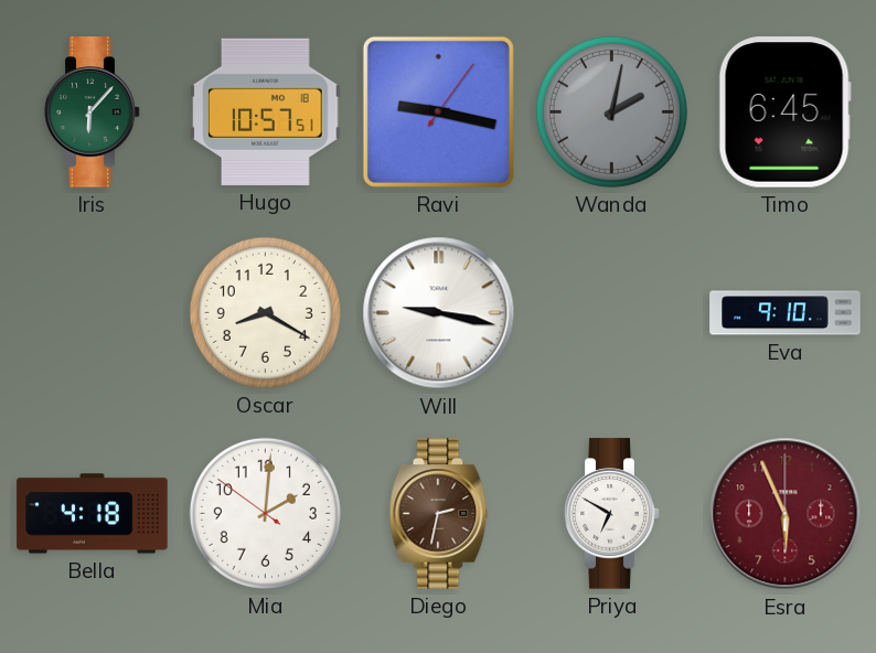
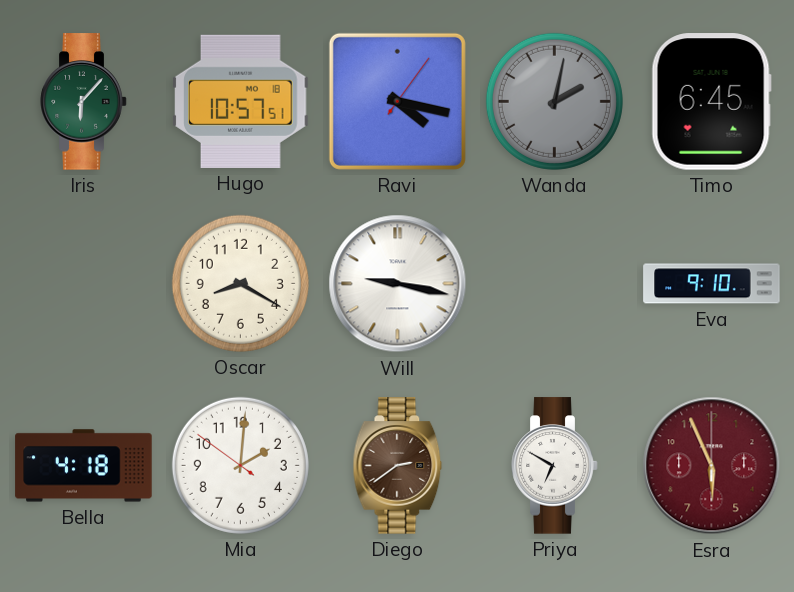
Ravi: 9:17 -> 4:17 (397, 101)
Diego: 2:32 -> 2:39 (398, 466)
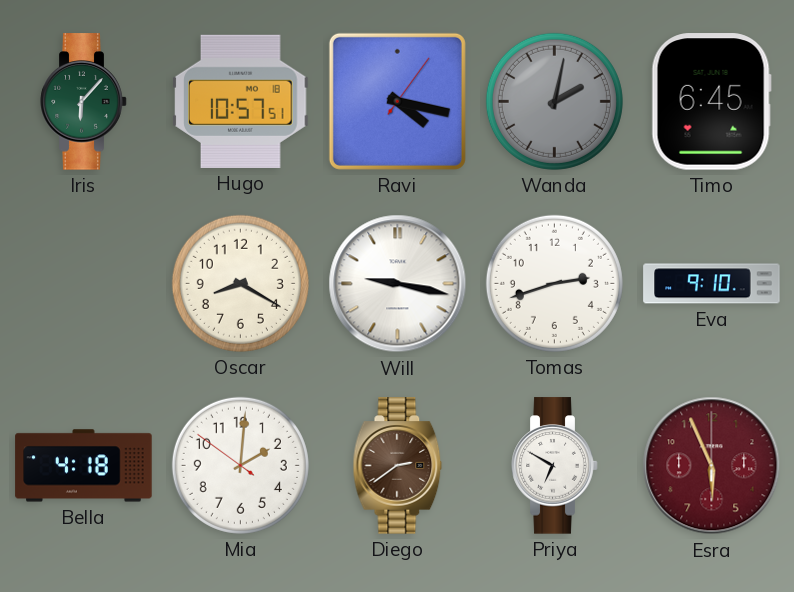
Tomas: none -> 2:42 (554, 283)
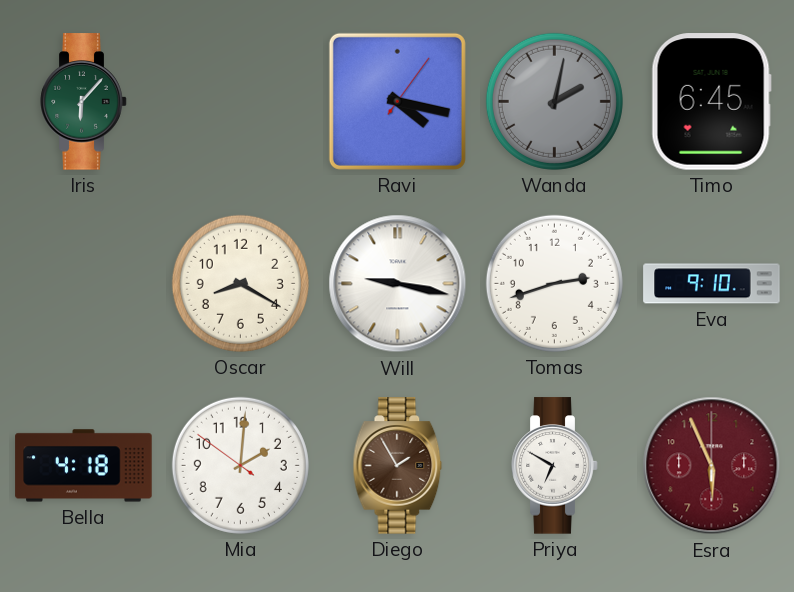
Hugo: 10:57 -> none (241, 101)
Diego: 2:39 -> 1:55 (398, 466)
